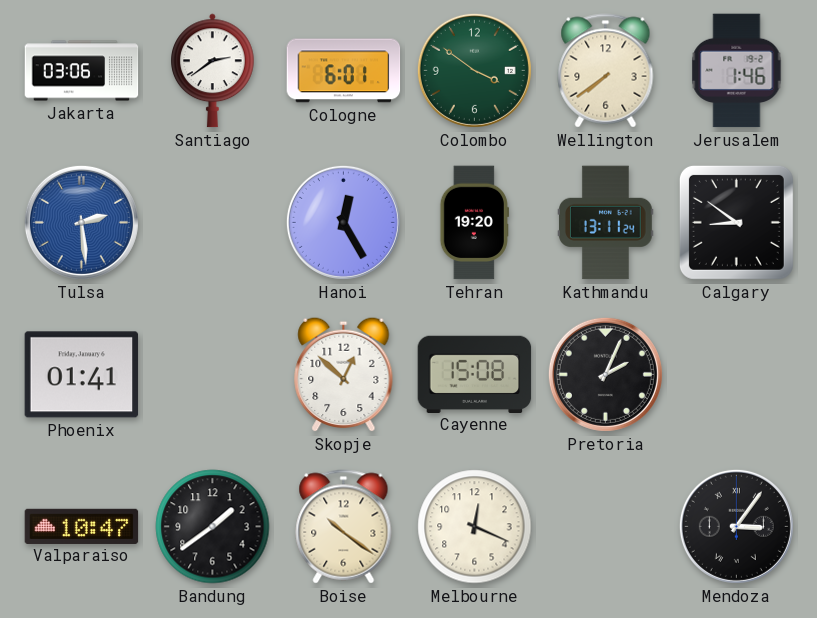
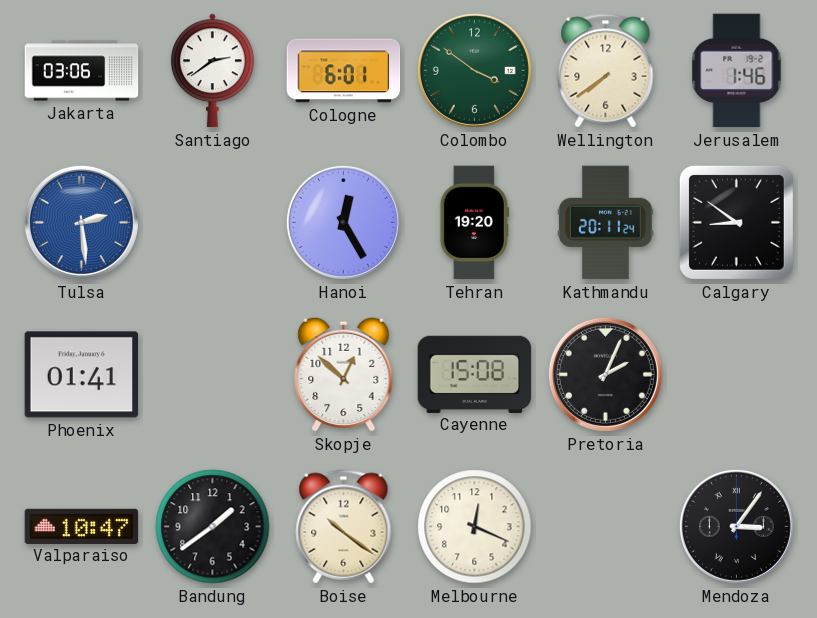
Kathmandu: 13:11 -> 20:11 (606, 223)
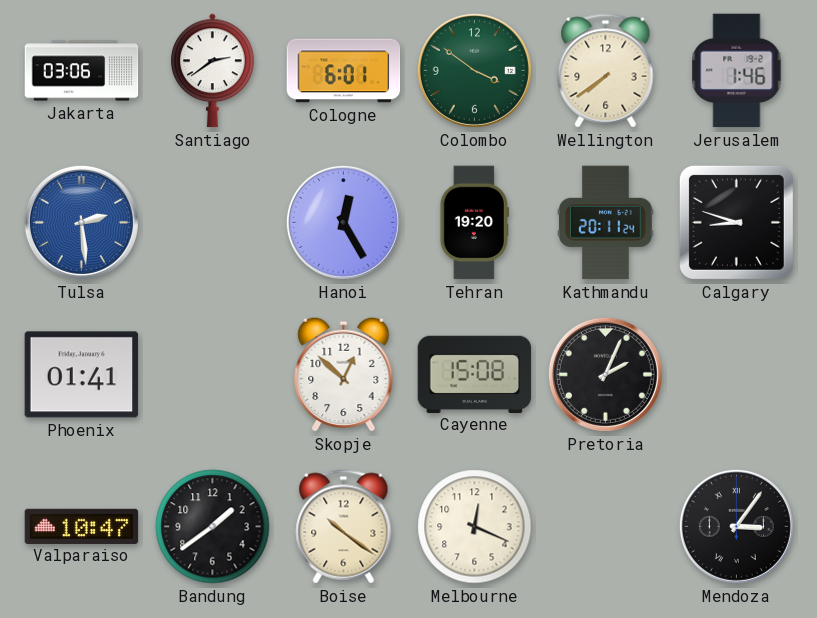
Calgary: 8:51 -> 8:48 (736, 222)
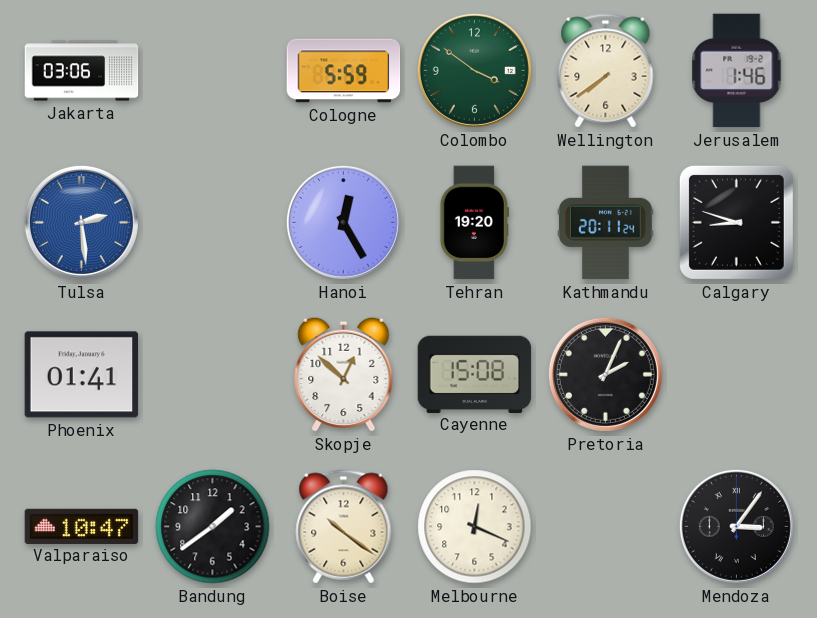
Santiago: 2:39 -> none (213, 71)
Cologne: 6:01 -> 5:59 (344, 71)
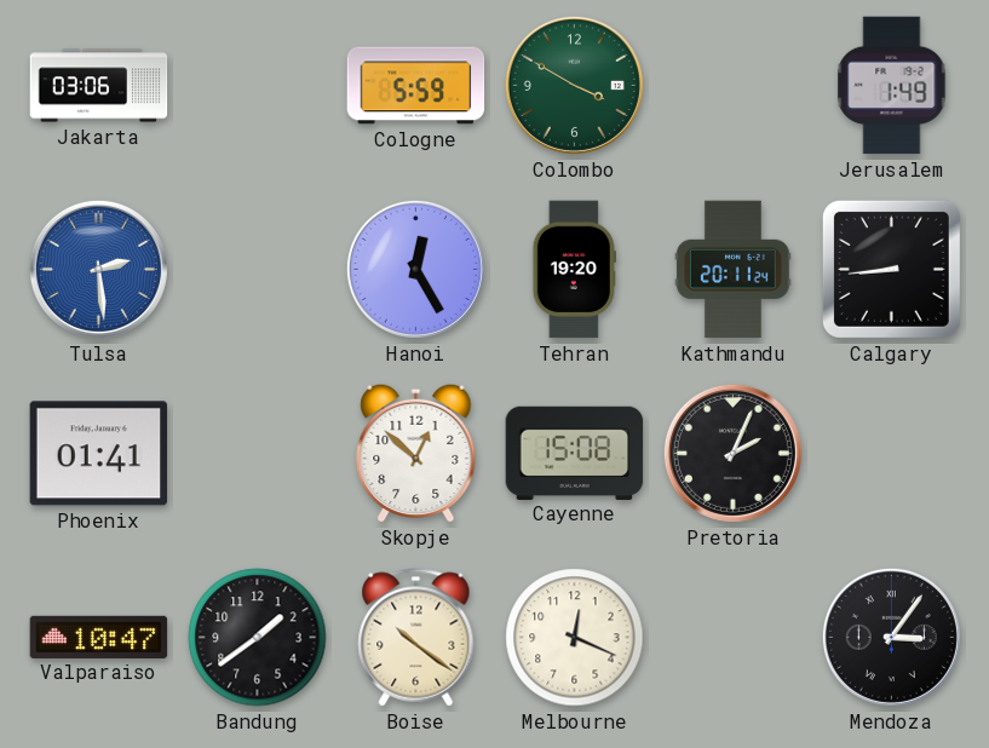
Colombo: 3:51 -> 3:50 (574, 85)
Wellington: 7:39 -> none (606, 71)
Jerusalem: 1:46 -> 1:49 (892, 86)
Calgary: 8:48 -> 8:44 (891, 269)
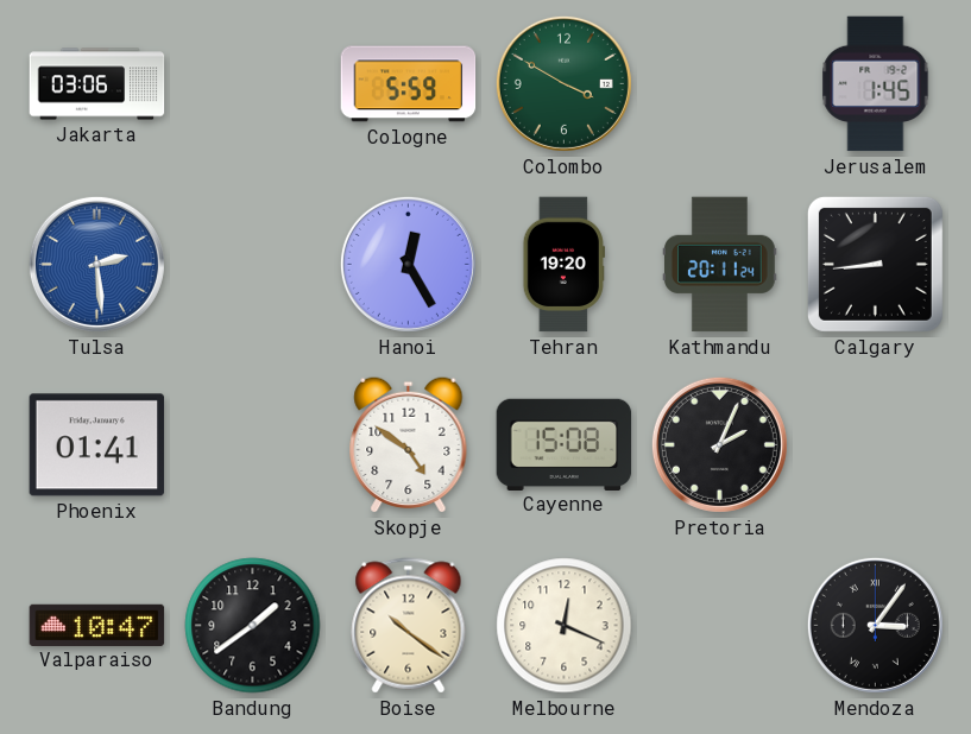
Jerusalem: 1:49 -> 1:45 (876, 84)
Skopje: 12:52 -> 4:51 (409, 444)
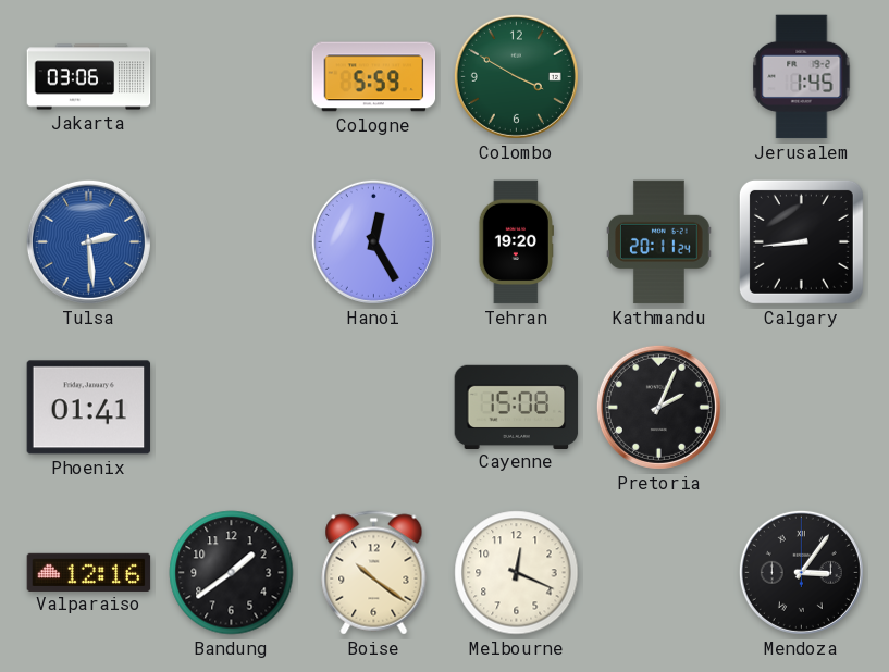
Skopje: 4:51 -> none (409, 444)
Valparaiso: 10:47 -> 12:16 (89, 572)
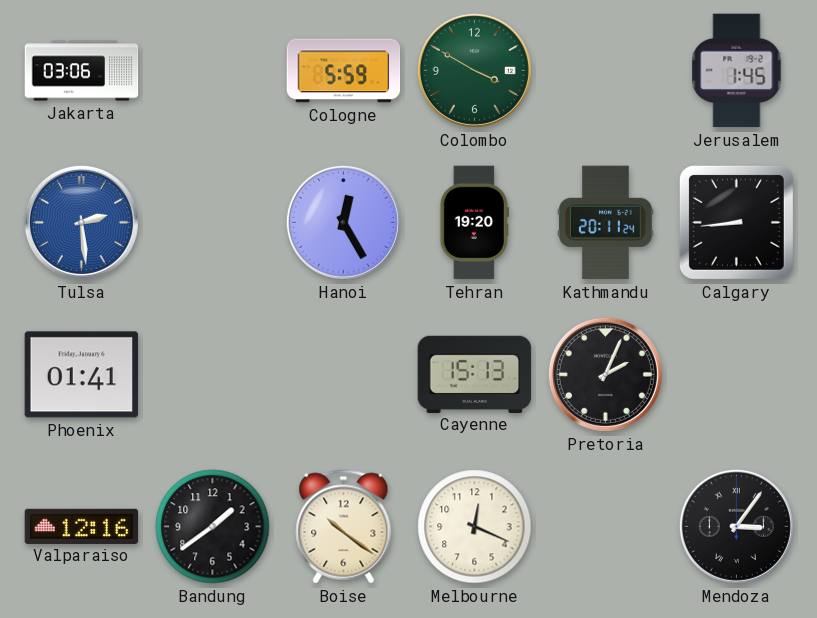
Cayenne: 15:08 -> 15:13 (475, 374)
